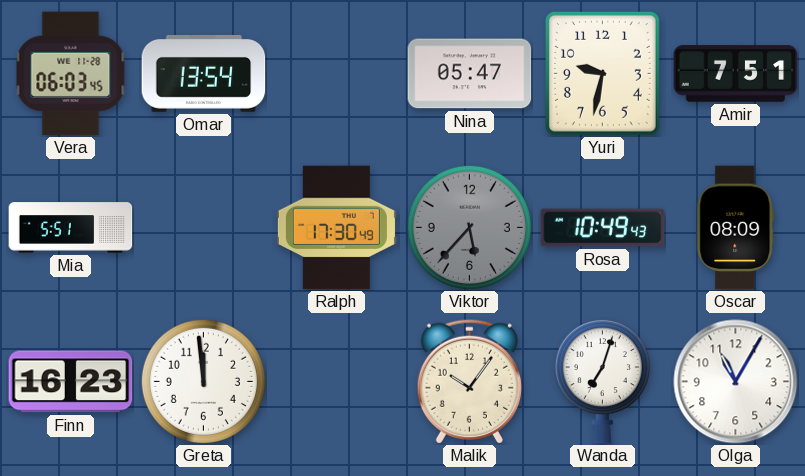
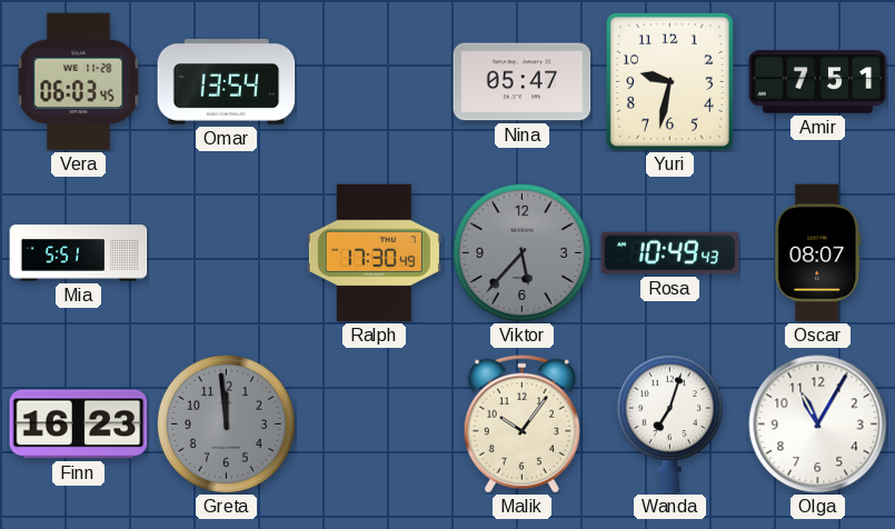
Oscar: 08:09 -> 08:07 (818, 253)
Greta dial: white -> grey (226, 423)
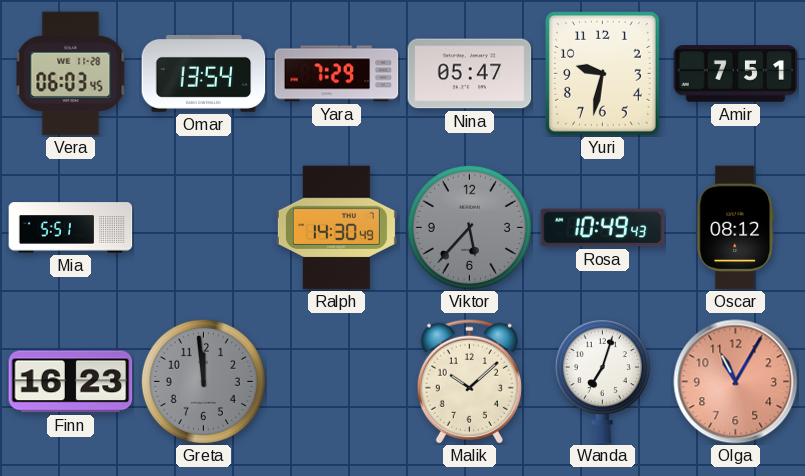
Yara: none -> 7:29 (337, 74)
Ralph: 17:30 -> 14:30 (336, 228)
Oscar: 08:07 -> 08:12 (736, 228)
Malik: 10:06 -> 10:08 (469, 381)
Olga dial: white -> salmon (736, 382)
